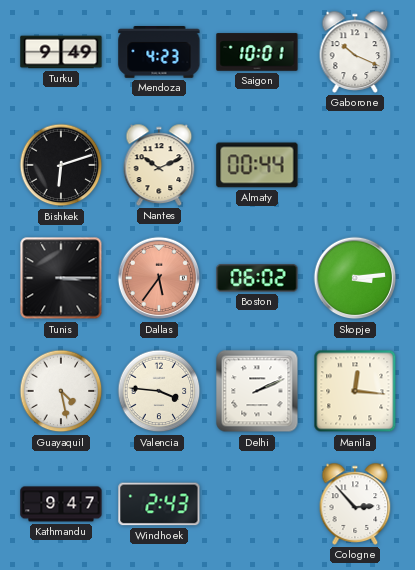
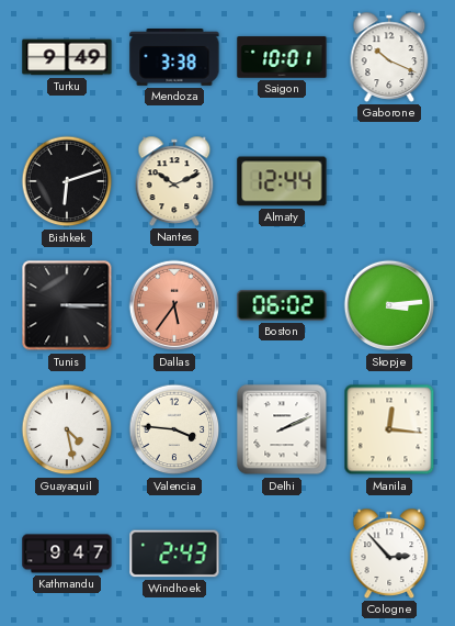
Mendoza: 4:23 -> 3:38 (174, 58)
Almaty: 00:44 -> 12:44 (282, 181)
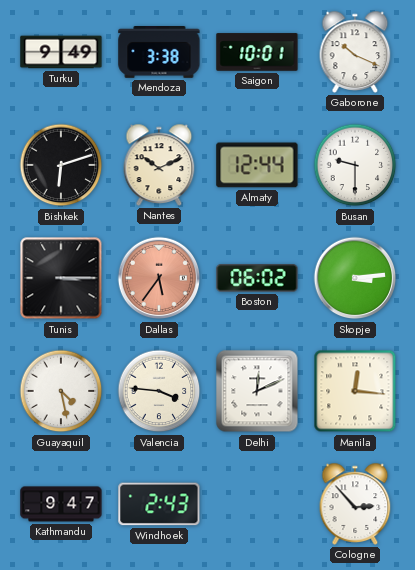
Busan: none -> 9:30 (355, 165)
Delhi: 2:11 -> 12:11 (257, 391)
